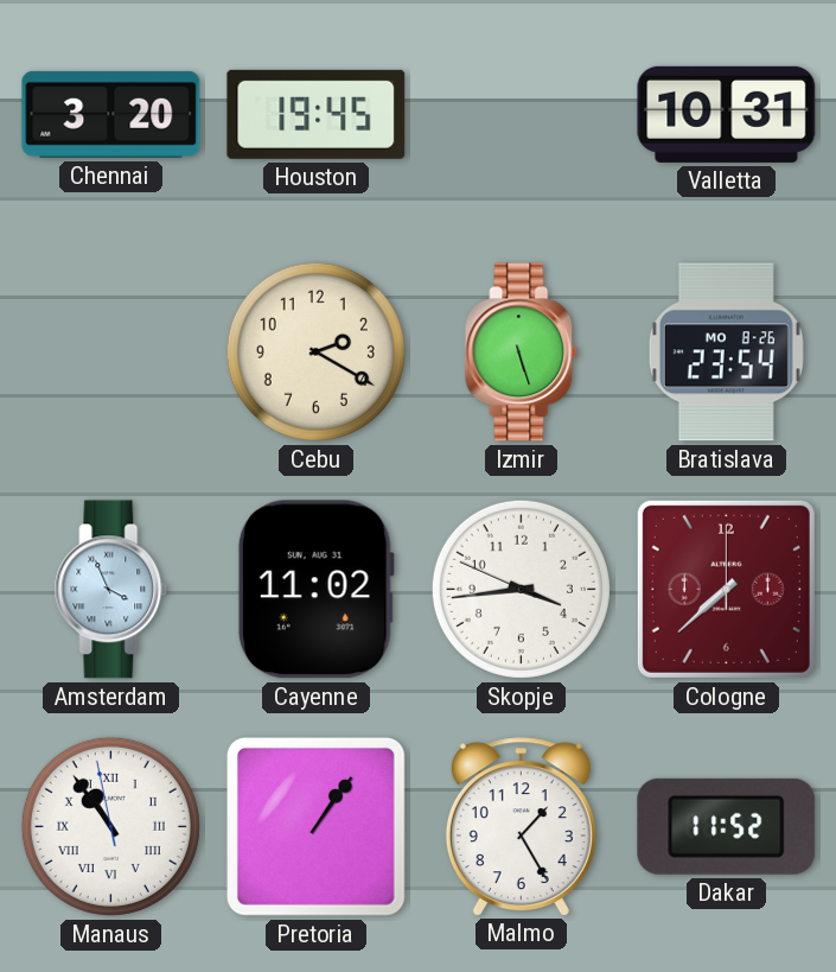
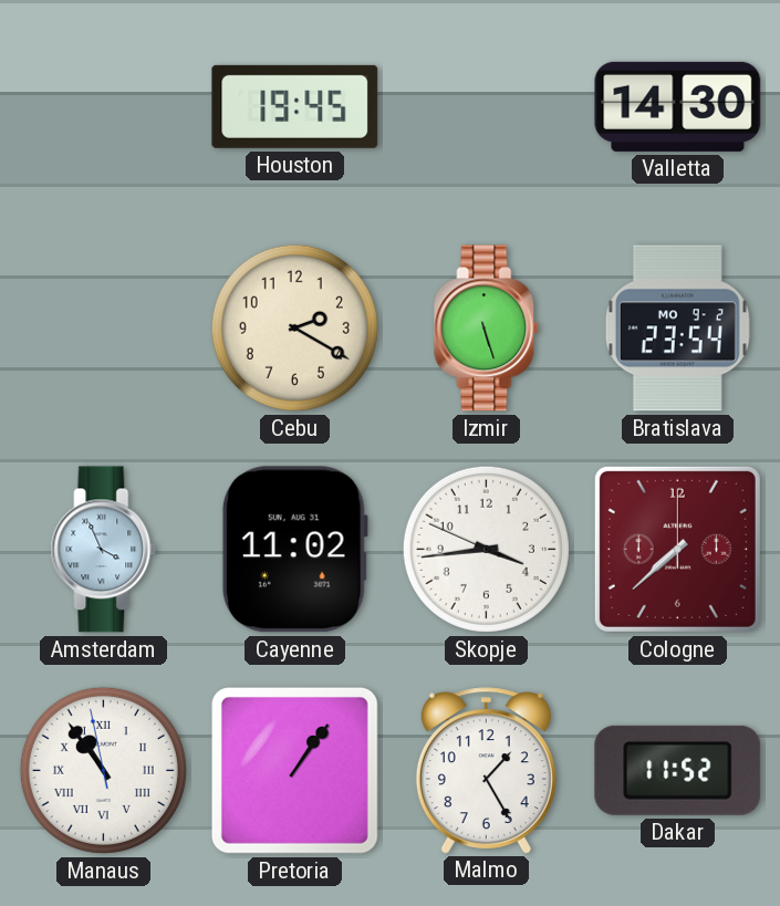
Chennai: 3:20 -> none (111, 114)
Valletta: 10:31 -> 14:30 (678, 106)
Bratislava date: MO 8-26 -> MO 9-2 (677, 329)
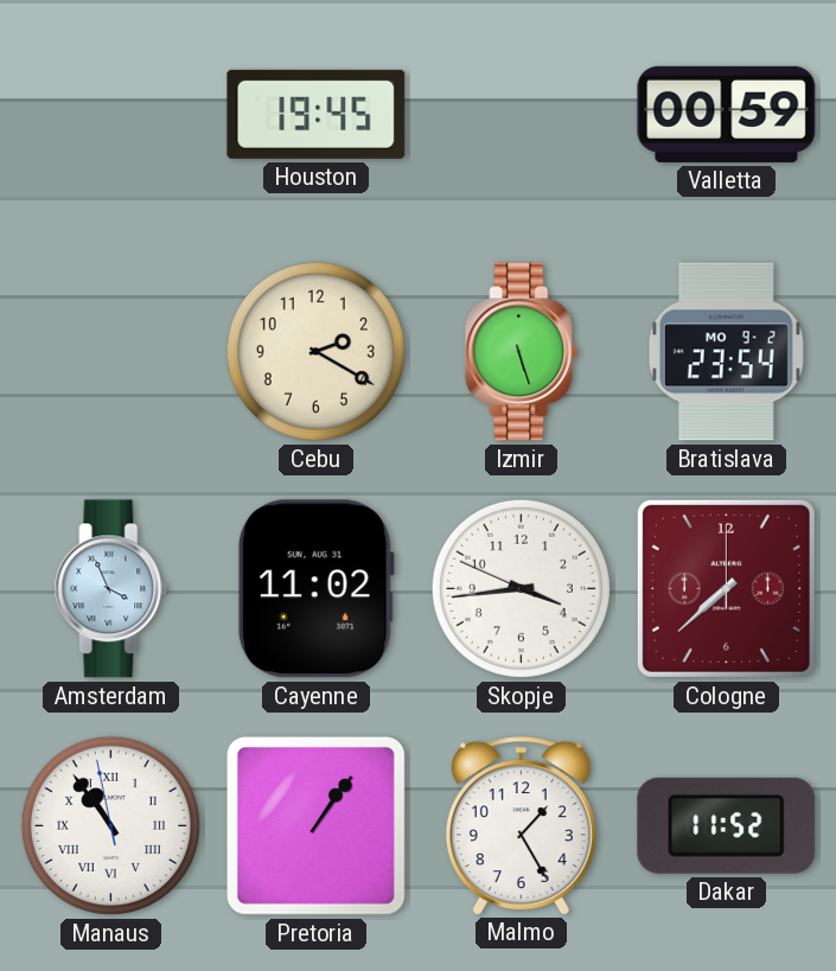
Valletta: 14:30 -> 00:59 (727, 114)
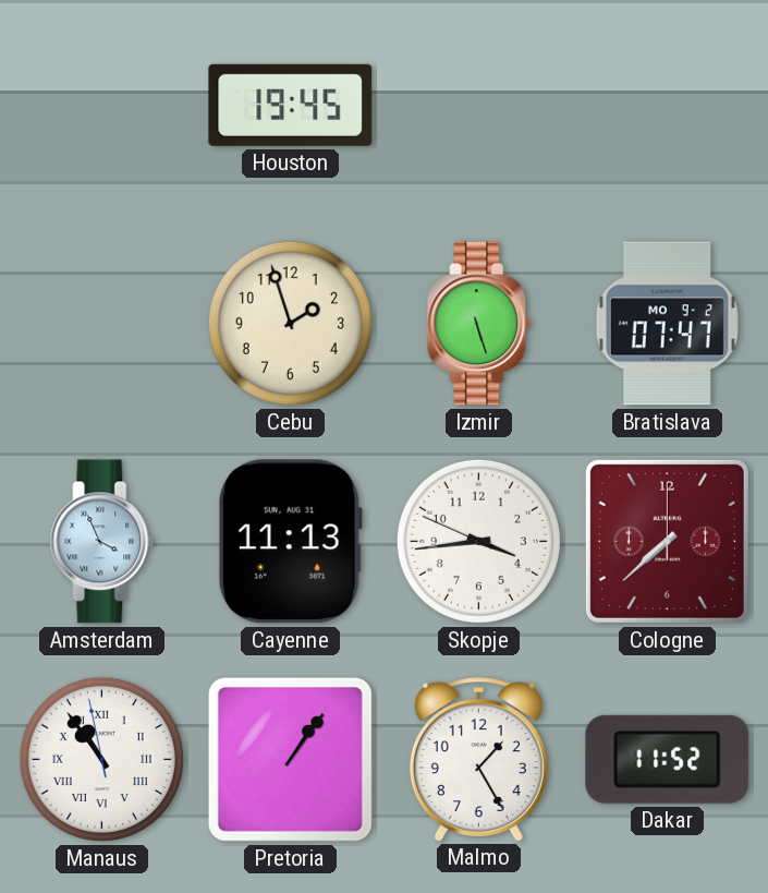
Valletta: 00:59 -> none (727, 114)
Cebu: 2:20 -> 1:57 (290, 323)
Bratislava: 23:54 -> 07:47 (667, 324)
Cayenne: 11:02 -> 11:13 (290, 542)
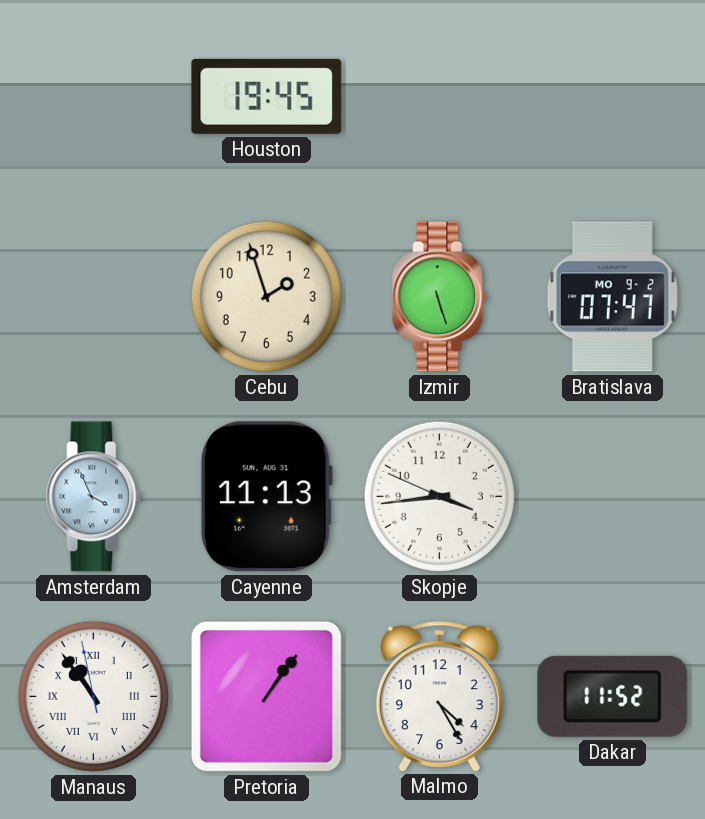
Cologne: 7:38 -> none (667, 541)
Malmo: 1:25 -> 4:25 (439, 696)
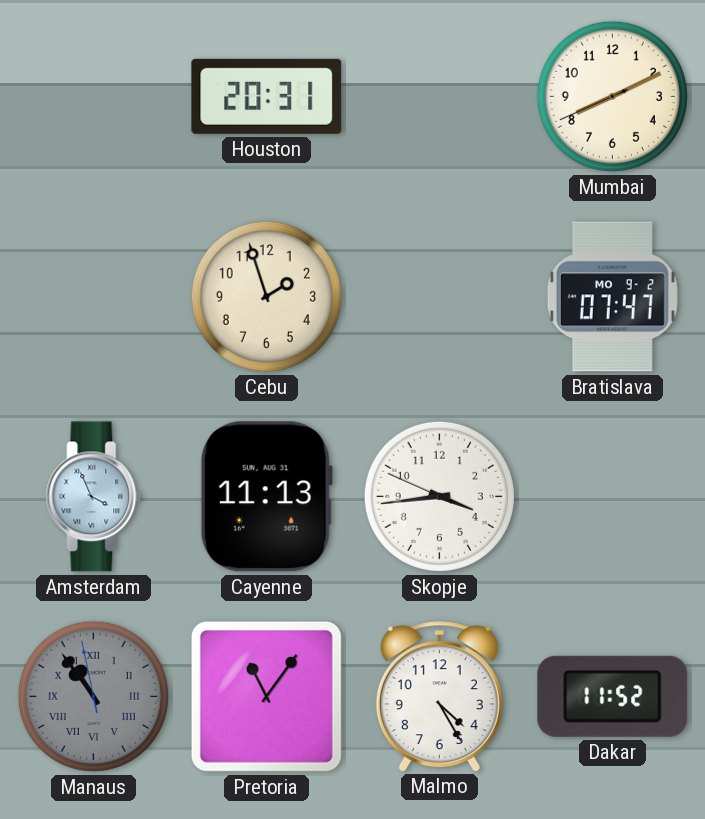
Houston: 19:45 -> 20:31 (267, 96)
Mumbai: none -> 8:10 (612, 96)
Izmir: 5:27 -> none (440, 297)
Manaus dial: white -> grey (93, 696)
Pretoria: 1:06 -> 11:06 (266, 696)
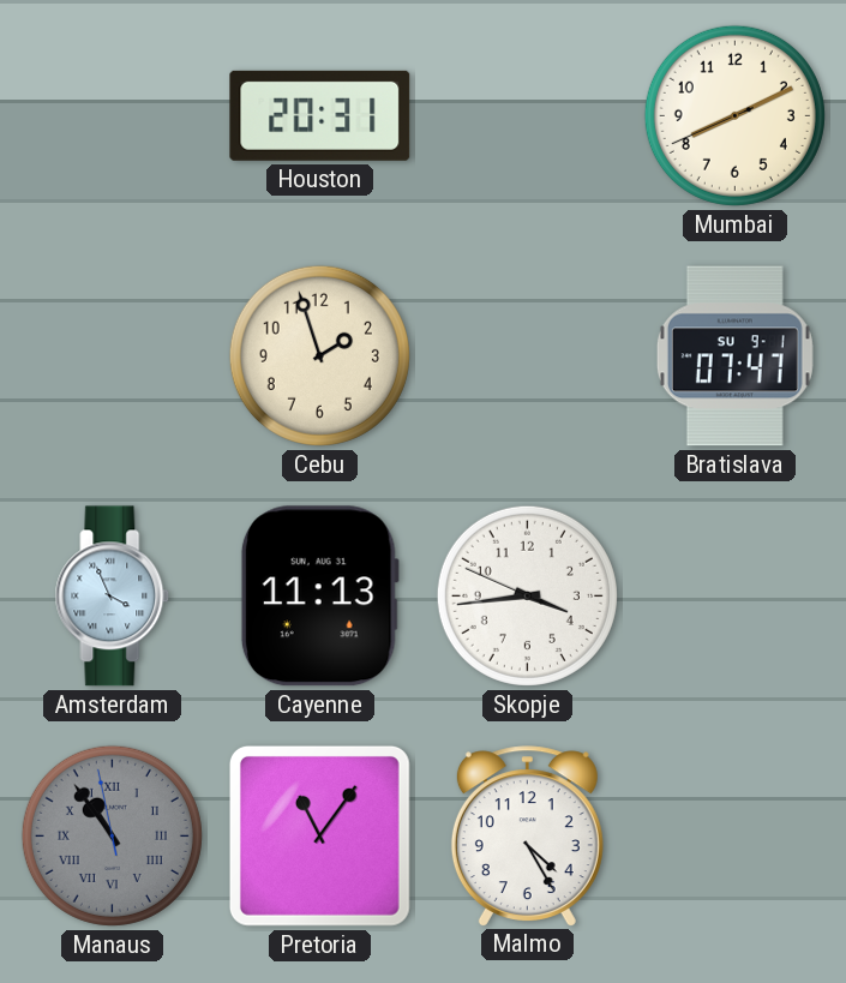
Bratislava date: MO 9-2 -> SU 9-1 (734, 356)
Dakar: 11:52 -> none (613, 696)
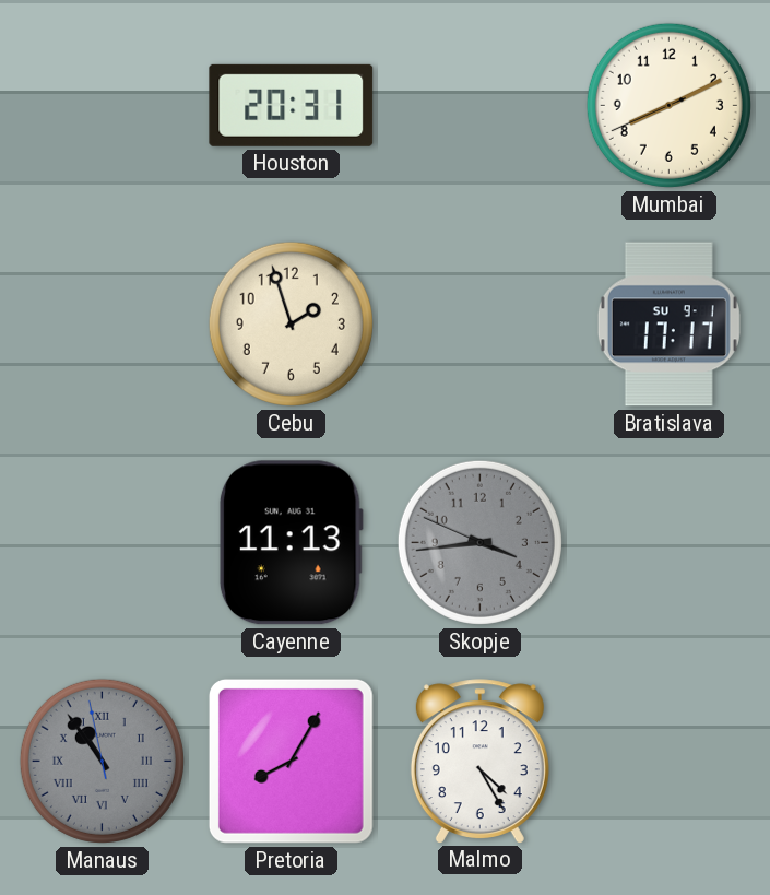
Bratislava: 07:47 -> 17:17 (668, 325)
Amsterdam: 3:56 -> none (113, 597)
Skopje dial: white -> grey (479, 542)
Pretoria: 11:06 -> 8:05 (291, 761)
